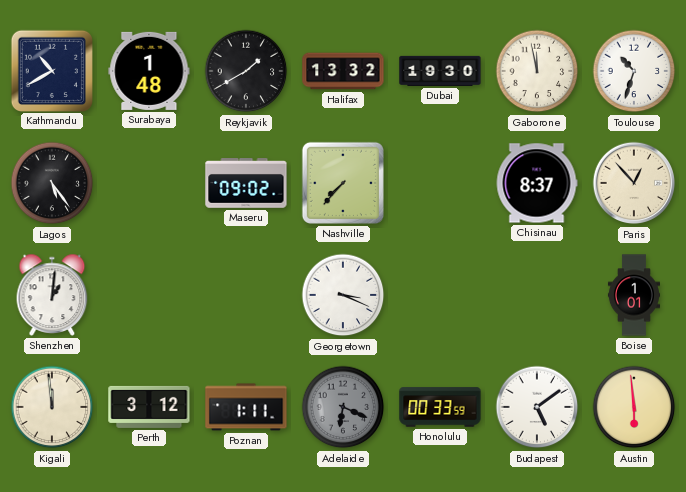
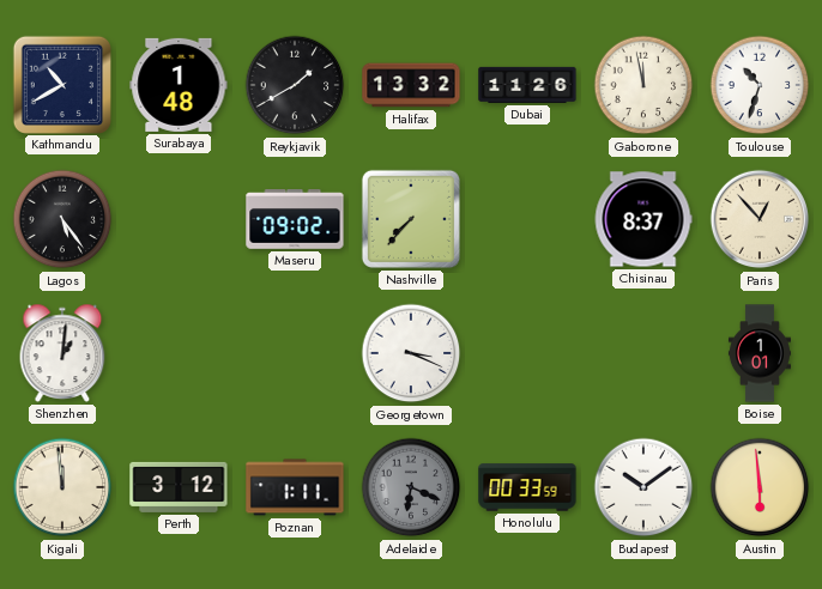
Dubai: 19:30 -> 11:26 (527, 85)
Budapest: 5:09 -> 10:09 (643, 487)
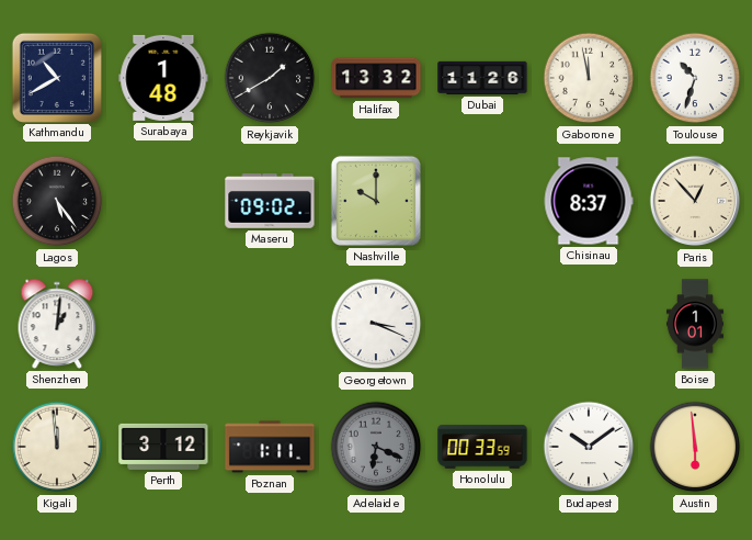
Nashville: 7:37 -> 10:00 (376, 201)
